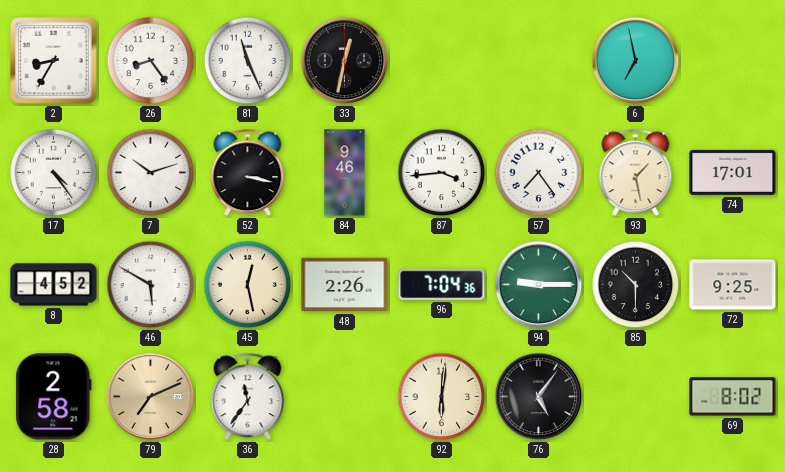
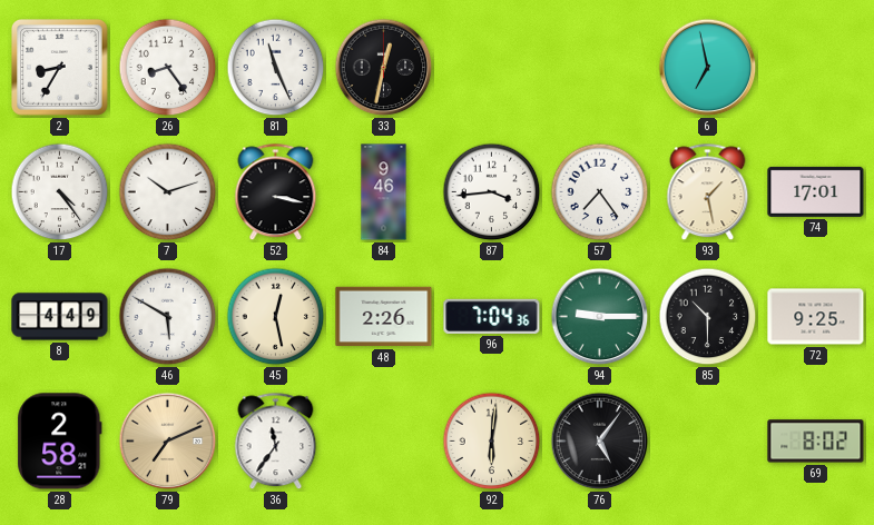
8: 4:52 -> 4:49 (60, 317)
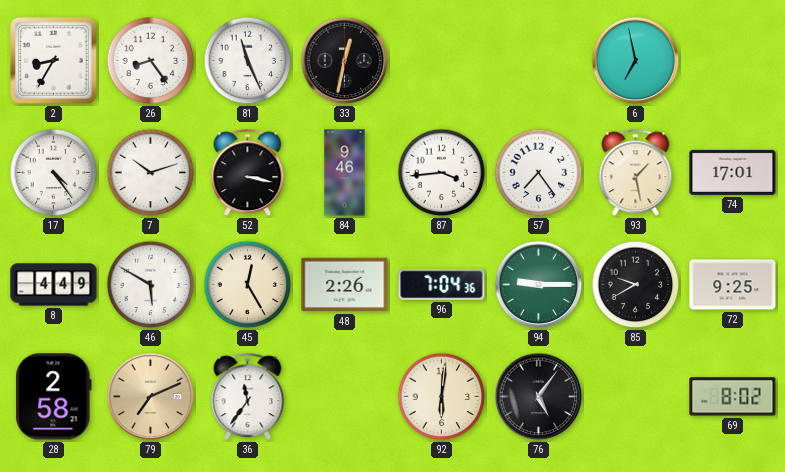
45: 12:28 -> 12:25 (248, 285)
85: 10:30 -> 9:40 (636, 285)
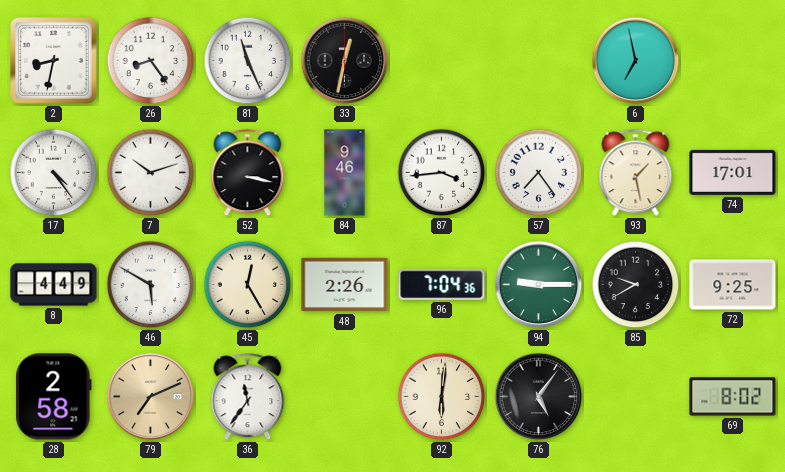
2: 8:35 -> 8:32 (54, 61)
